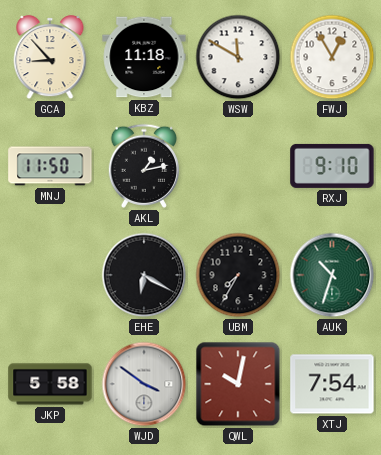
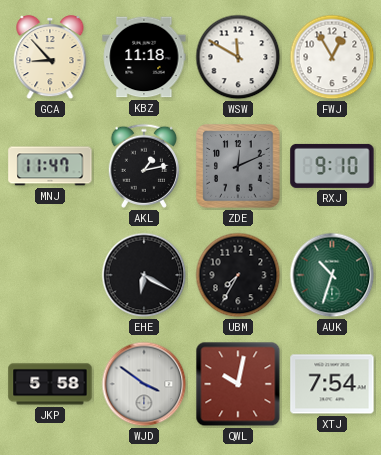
MNJ: 11:50 -> 11:47 (50, 166)
ZDE: none -> 12:11 (238, 166)
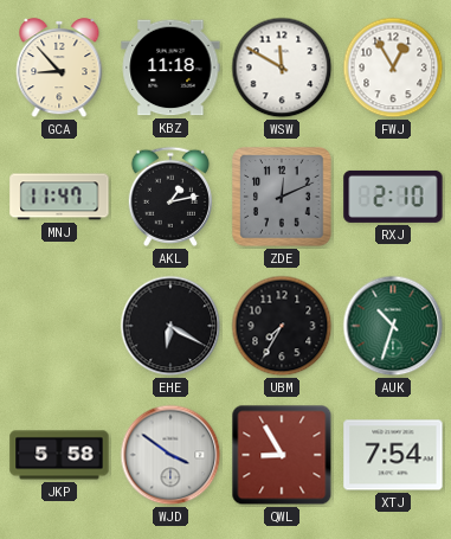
RXJ: 9:10 -> 2:10 (393, 197)
QWL: 10:02 -> 8:55 (282, 455)
